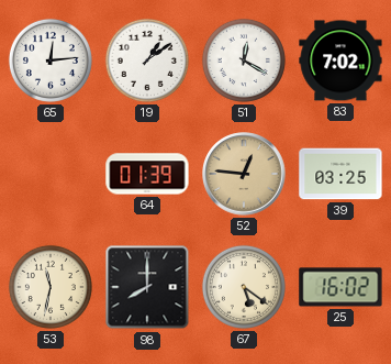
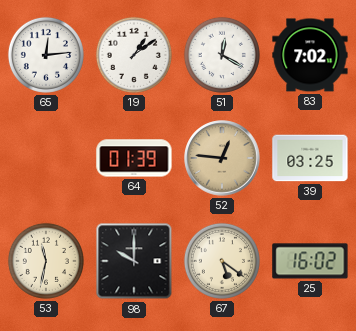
98: 8:00 -> 10:00 (134, 261)
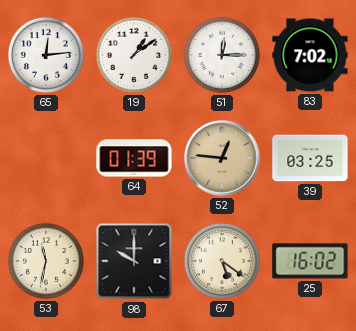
51: 12:20 -> 12:15 (222, 55)
